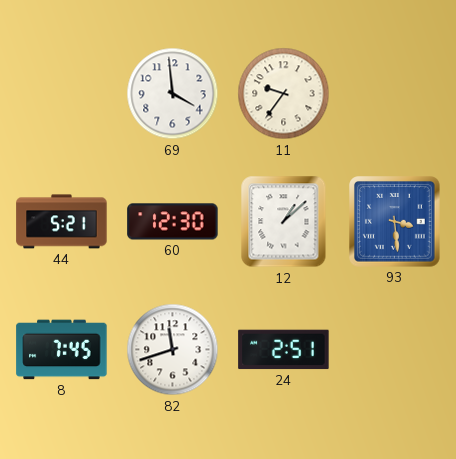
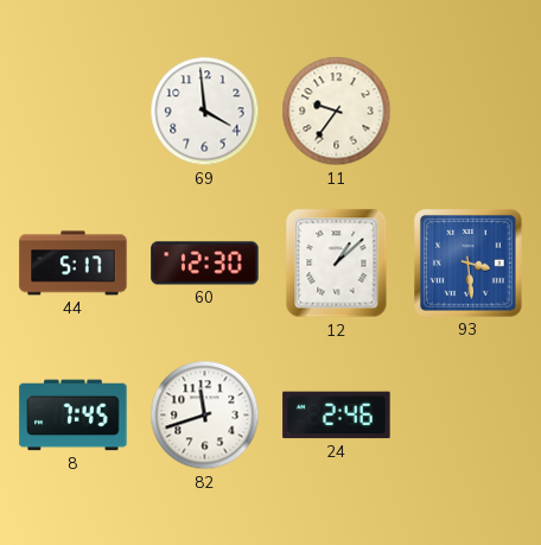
44: 5:21 -> 5:17 (74, 264)
24: 2:51 -> 2:46 (337, 416)
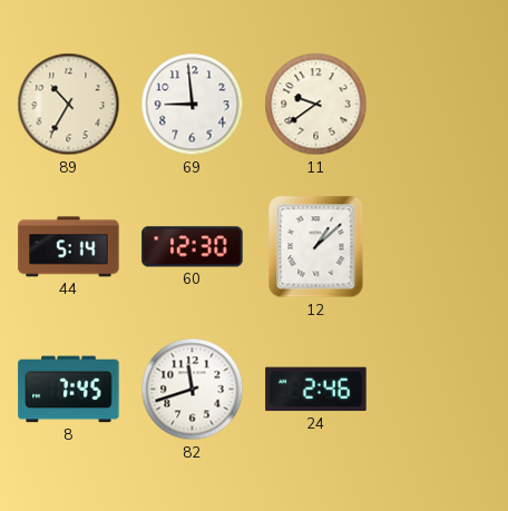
89: none -> 10:35 (69, 105)
69: 3:59 -> 8:59 (193, 105)
11: 9:36 -> 9:39 (316, 105)
44: 5:17 -> 5:14 (69, 247)
93: 3:29 -> none (469, 264)
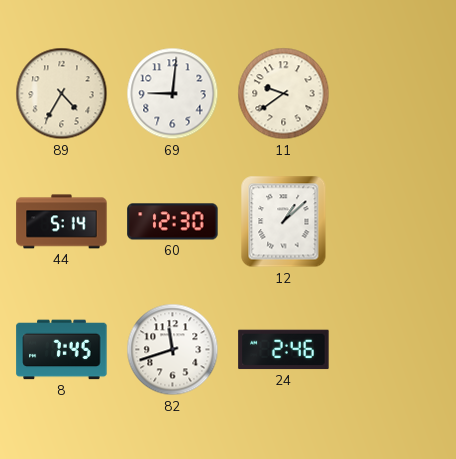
89: 10:35 -> 4:35 (62, 94)
69: 8:59 -> 9:01 (173, 94)
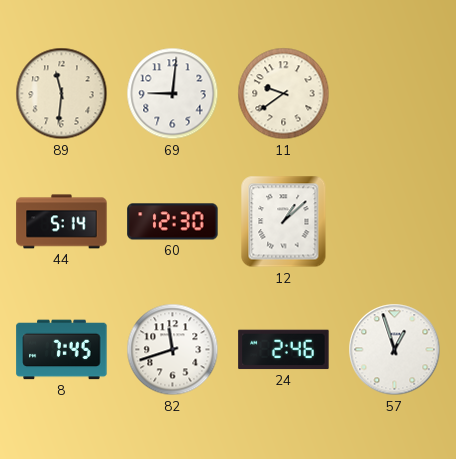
89: 4:35 -> 11:31 (62, 94)
57: none -> 12:57 (395, 350)
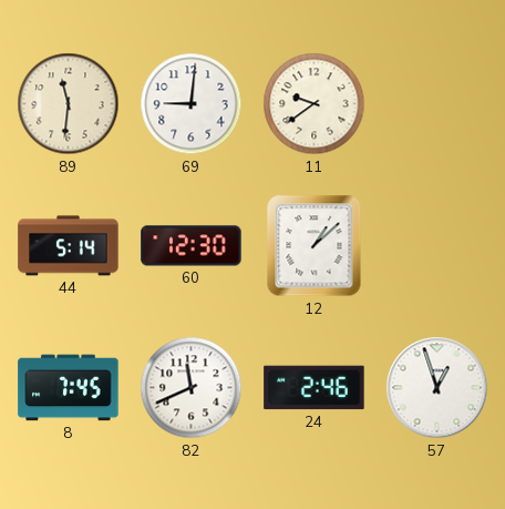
82: 11:42 -> 11:41 (192, 388)
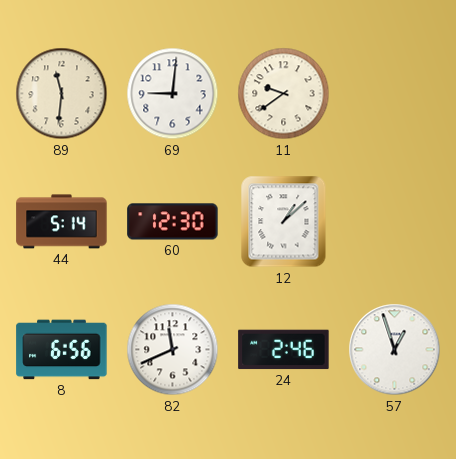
8: 7:45 -> 6:56 (62, 350)
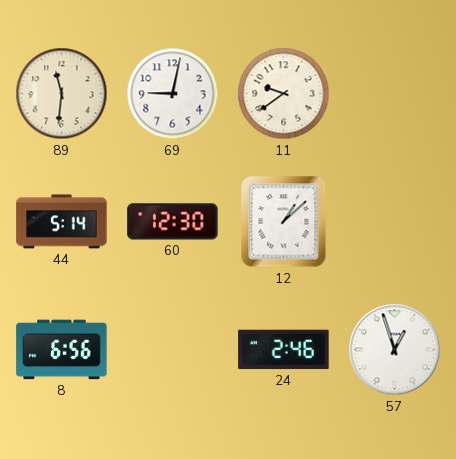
69: 9:01 -> 9:02 (173, 94)
82: 11:41 -> none (173, 350)
